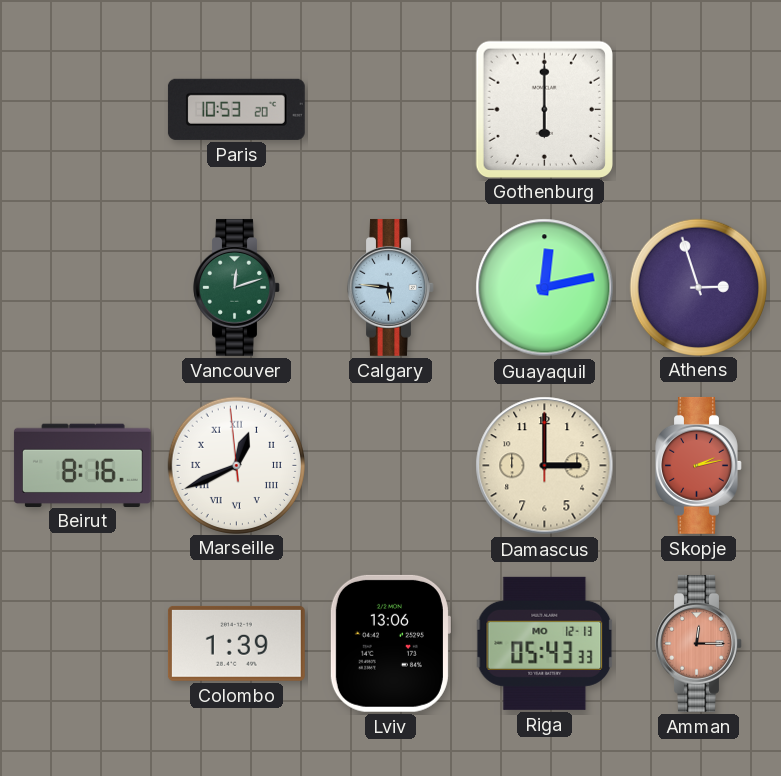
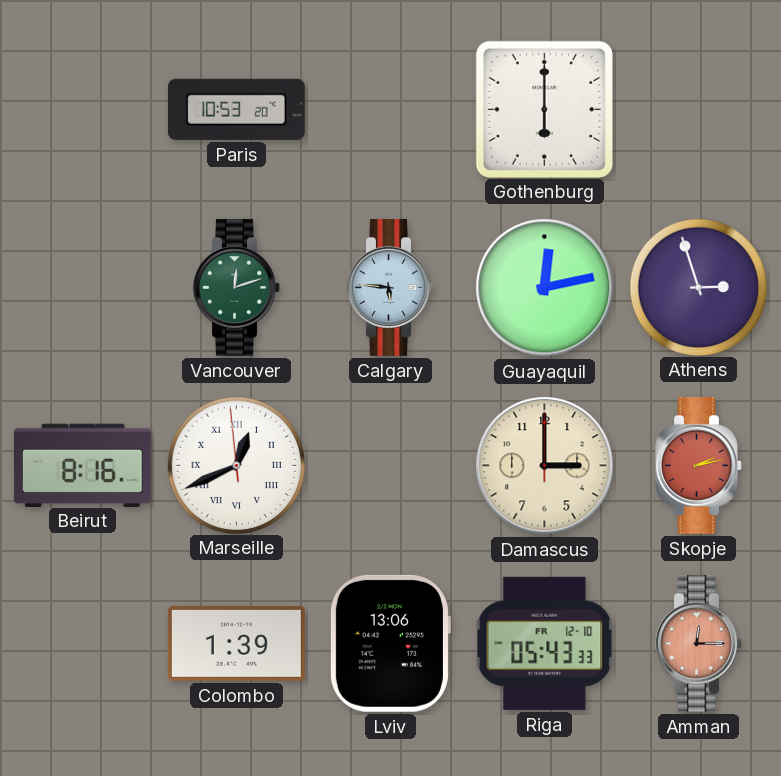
Riga date: MO 12-13 -> FR 12-10 (545, 643)
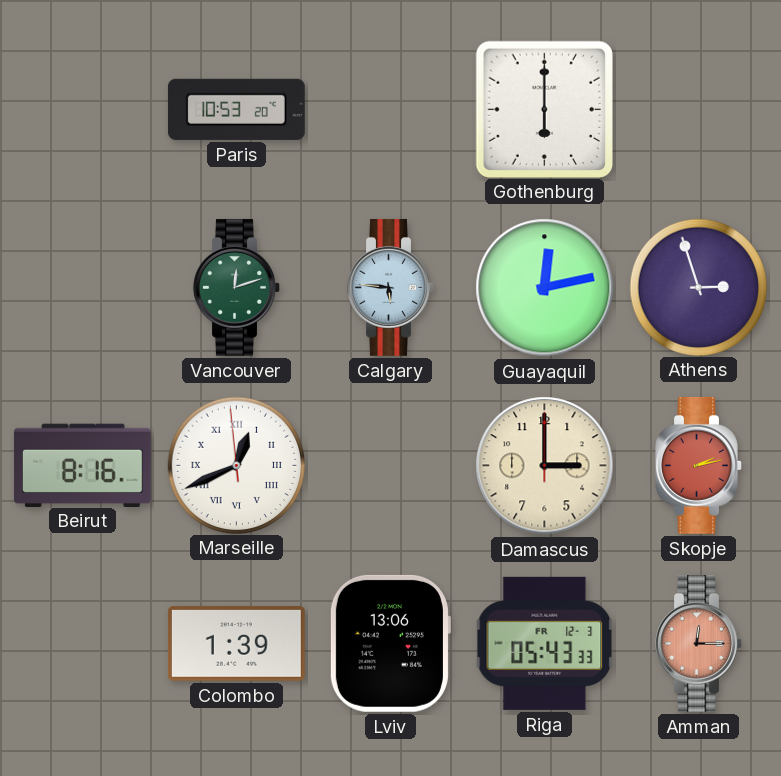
Riga date: FR 12-10 -> FR 12-3 (545, 643)
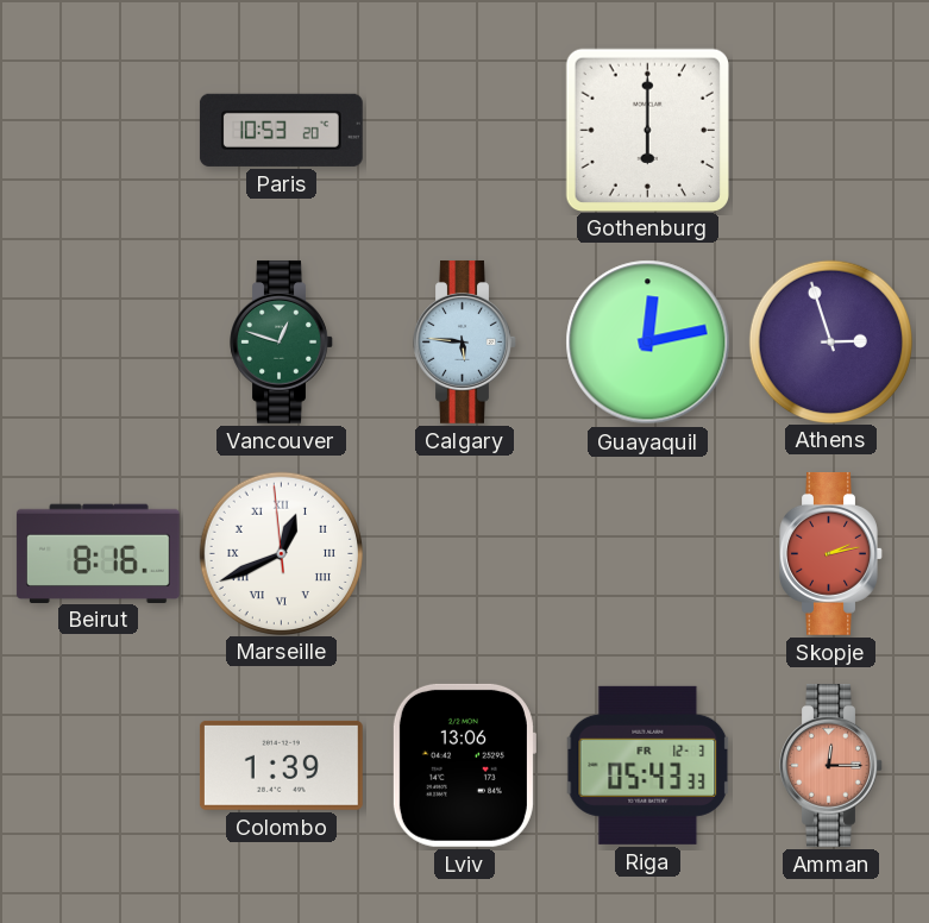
Vancouver: 12:12 -> 12:48 (282, 341)
Damascus: 3:00 -> none (545, 466)
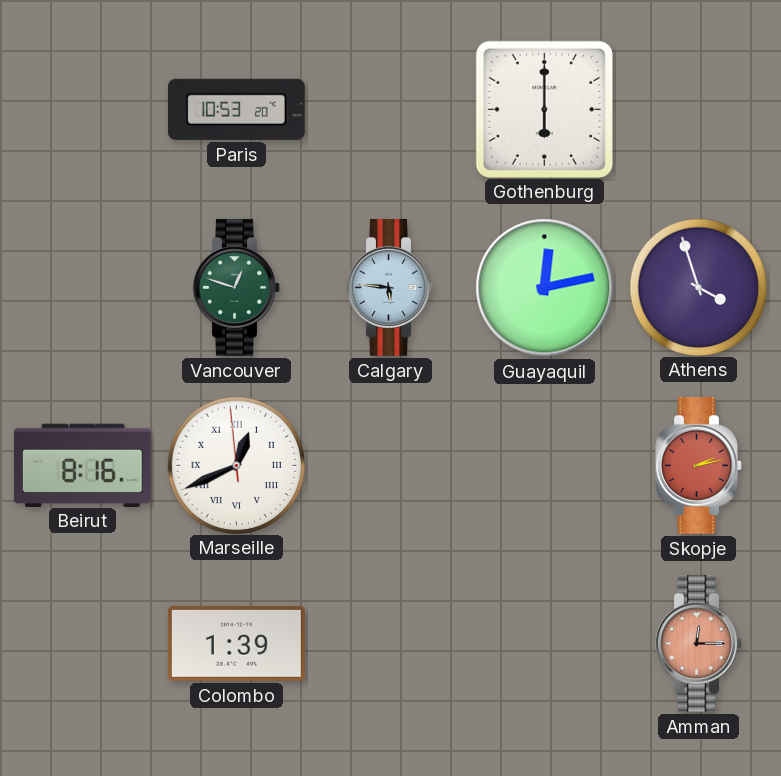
Athens: 2:57 -> 3:57 (698, 287)
Lviv: 13:06 -> none (464, 765)
Riga: 05:43 -> none (648, 765)
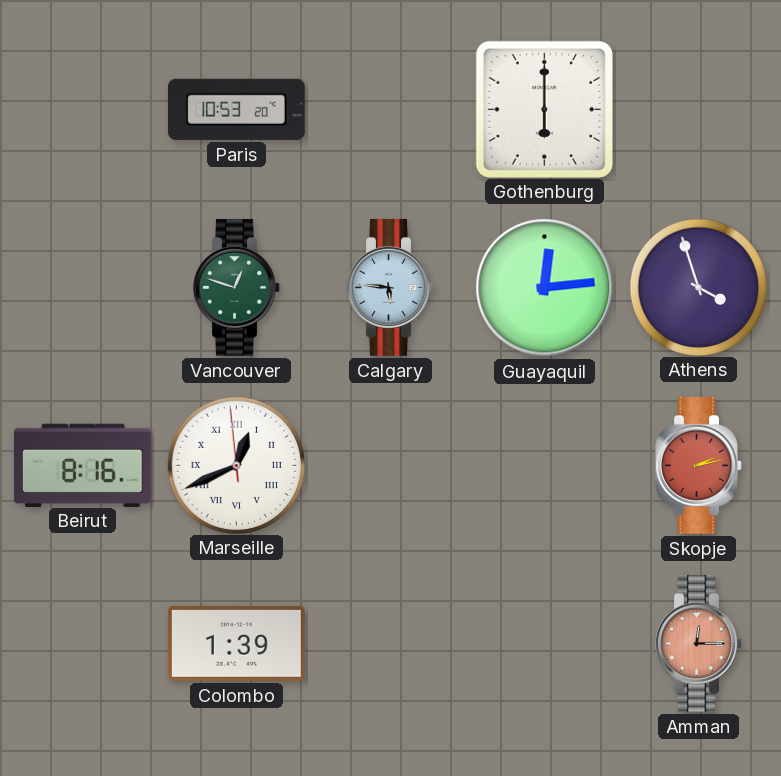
Guayaquil: 12:13 -> 12:14 (545, 288)
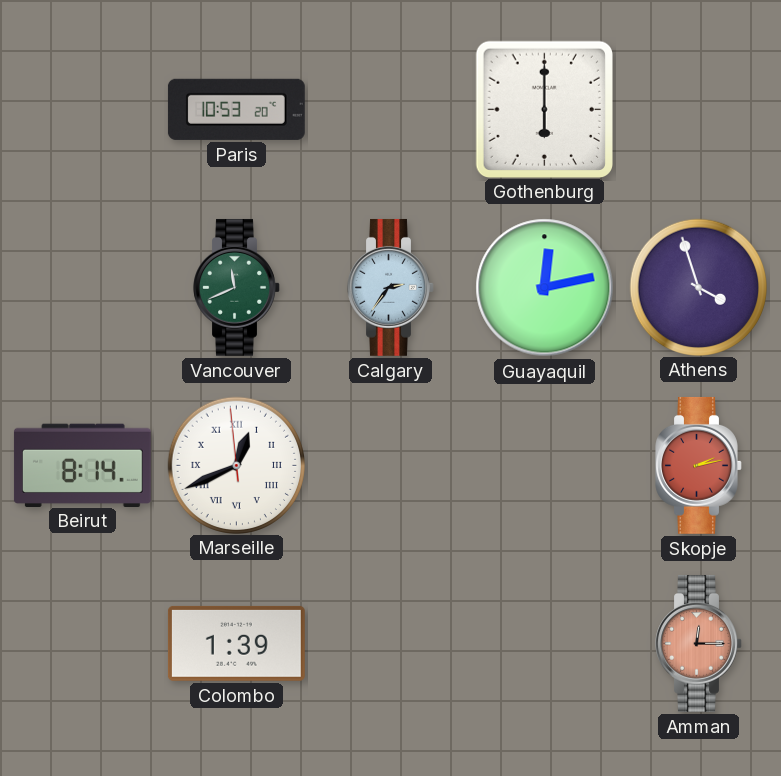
Vancouver: 12:48 -> 11:41 (237, 287)
Calgary: 5:46 -> 2:36 (391, 287)
Guayaquil: 12:14 -> 12:13 (545, 288)
Beirut: 8:16 -> 8:14 (82, 465)
